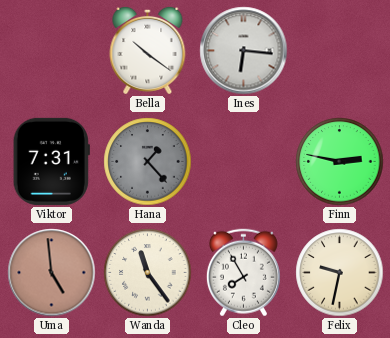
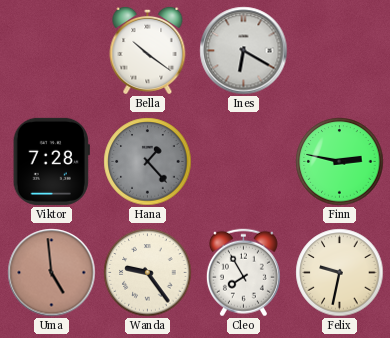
Ines: 6:16 -> 6:20 (244, 51)
Viktor: 7:31 -> 7:28 (51, 161)
Wanda: 11:24 -> 9:24 (148, 273)
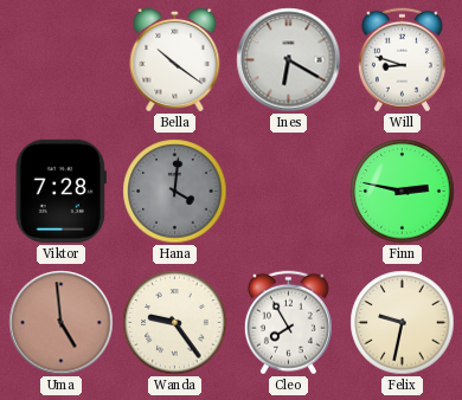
Will: none -> 8:48 (402, 60)
Hana: 1:23 -> 4:01 (175, 192)
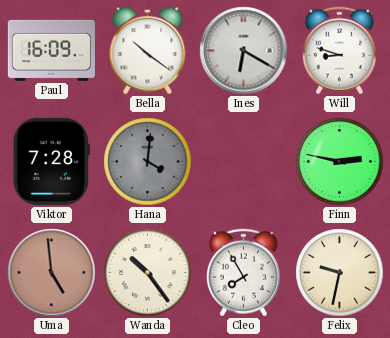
Paul: none -> 16:09 (51, 50)
Wanda: 9:24 -> 10:24 (148, 273)
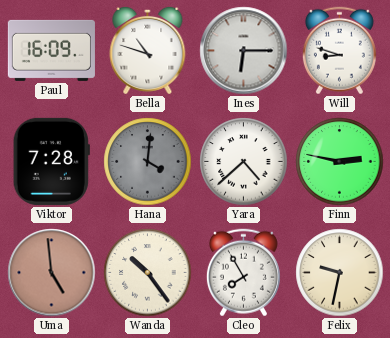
Bella: 10:21 -> 10:48 (148, 50)
Ines: 6:20 -> 6:15 (244, 51)
Yara: none -> 4:38 (244, 162)
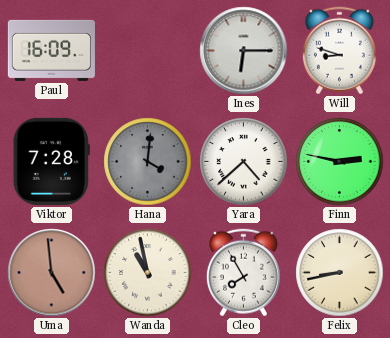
Bella: 10:48 -> none (148, 50)
Wanda: 10:24 -> 10:58 (148, 273)
Felix: 9:32 -> 8:43 (340, 273)
